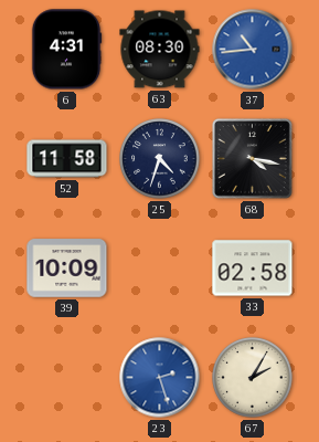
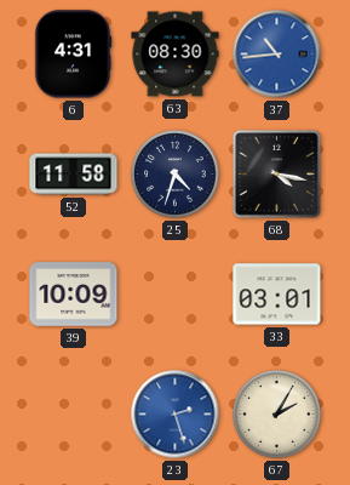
33: 02:58 -> 03:01 (277, 295)
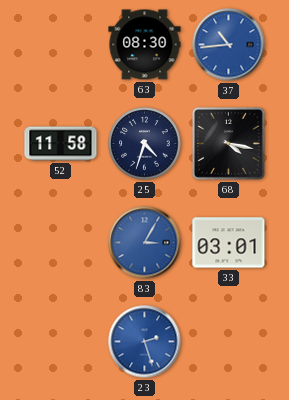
6: 4:31 -> none (73, 55)
39: 10:09 -> none (74, 295)
83: none -> 3:05 (145, 243)
67: 2:05 -> none (277, 415)
